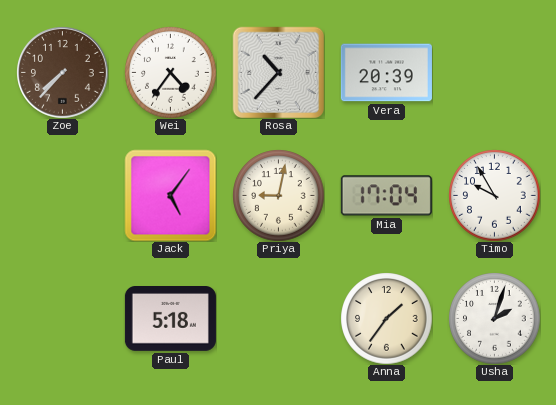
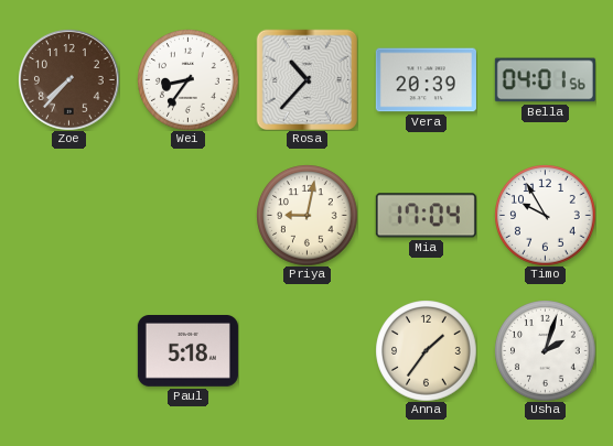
Wei: 4:36 -> 8:36 (187, 79)
Bella: none -> 04:01 (545, 80)
Jack: 5:06 -> none (170, 195)
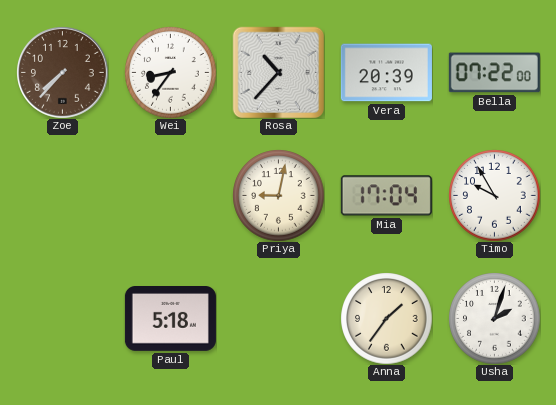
Bella: 04:01 -> 07:22 (494, 73)
